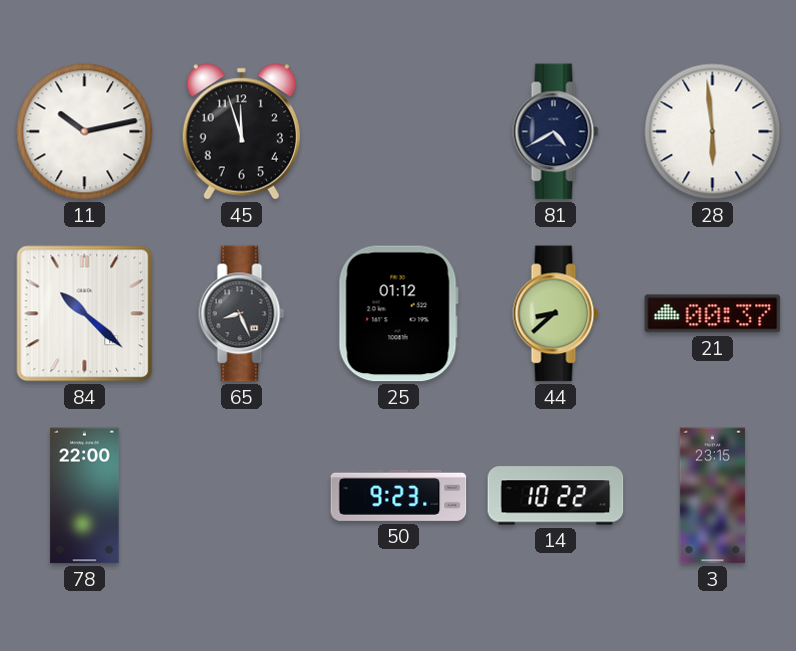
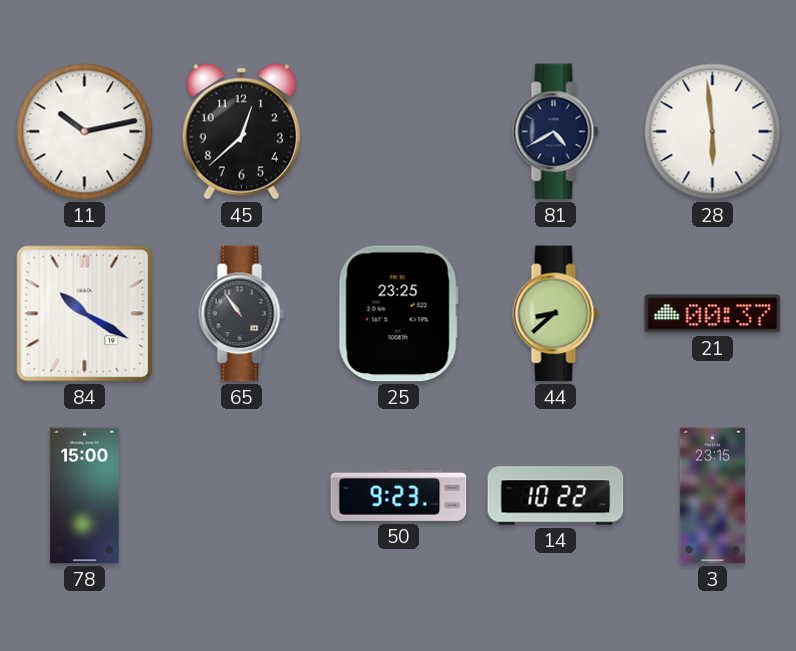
45: 11:57 -> 12:38 (241, 132)
84: 10:22 -> 10:20 (85, 314)
65: 8:26 -> 10:54 (242, 314)
25: 01:12 -> 23:25 (398, 314)
78: 22:00 -> 15:00 (85, 496)
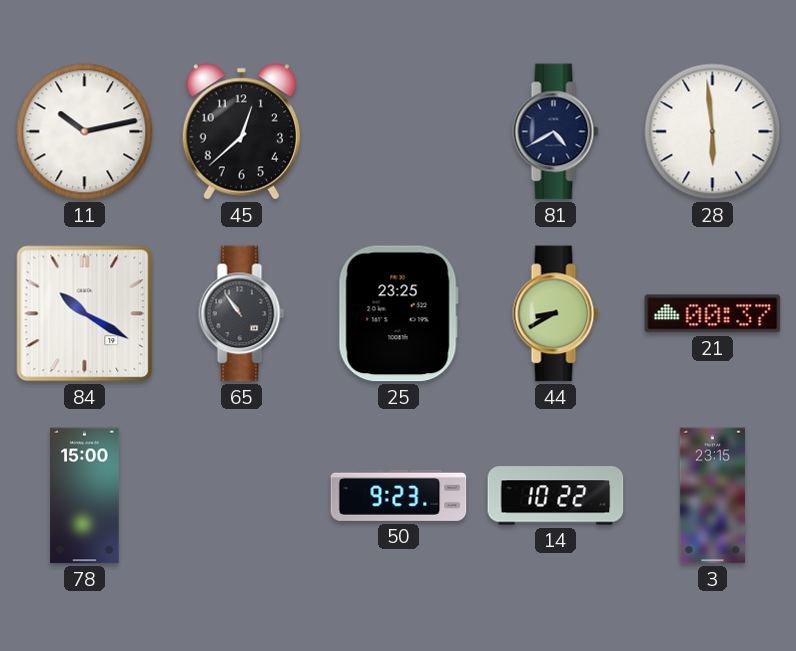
44: 8:38 -> 8:40 (556, 314)
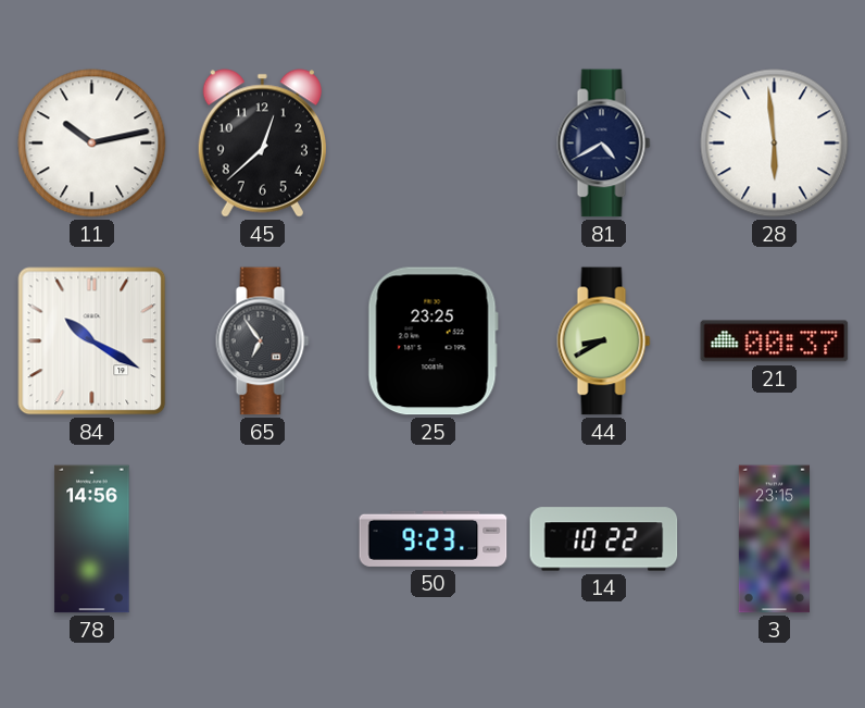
65: 10:54 -> 6:54 (263, 341)
78: 15:00 -> 14:56 (92, 539)
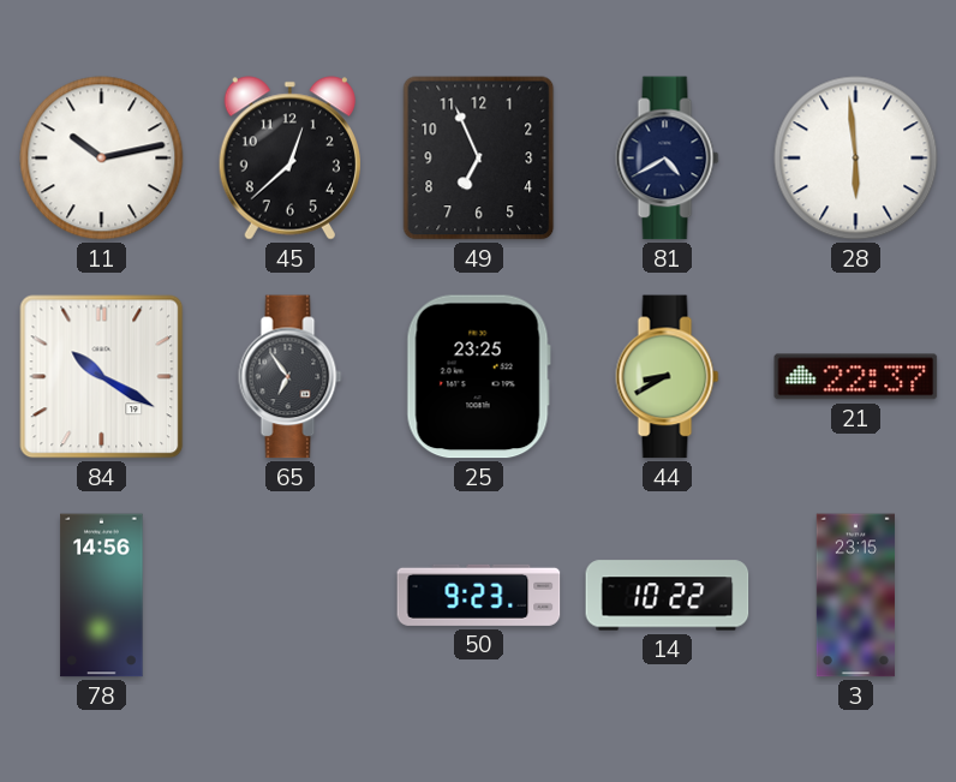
49: none -> 6:56 (479, 159)
21: 00:37 -> 22:37 (856, 377)
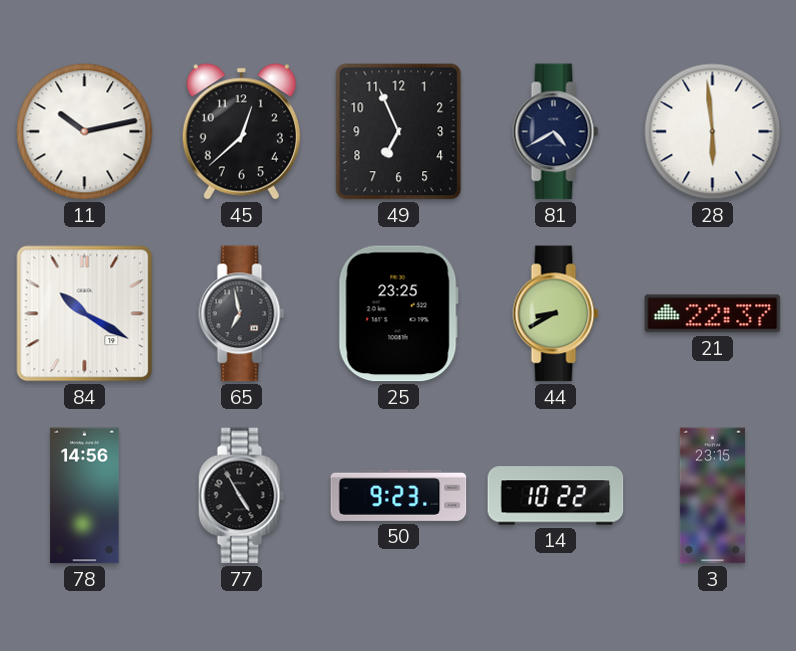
65: 6:54 -> 6:58 (242, 314)
77: none -> 4:55 (242, 496)
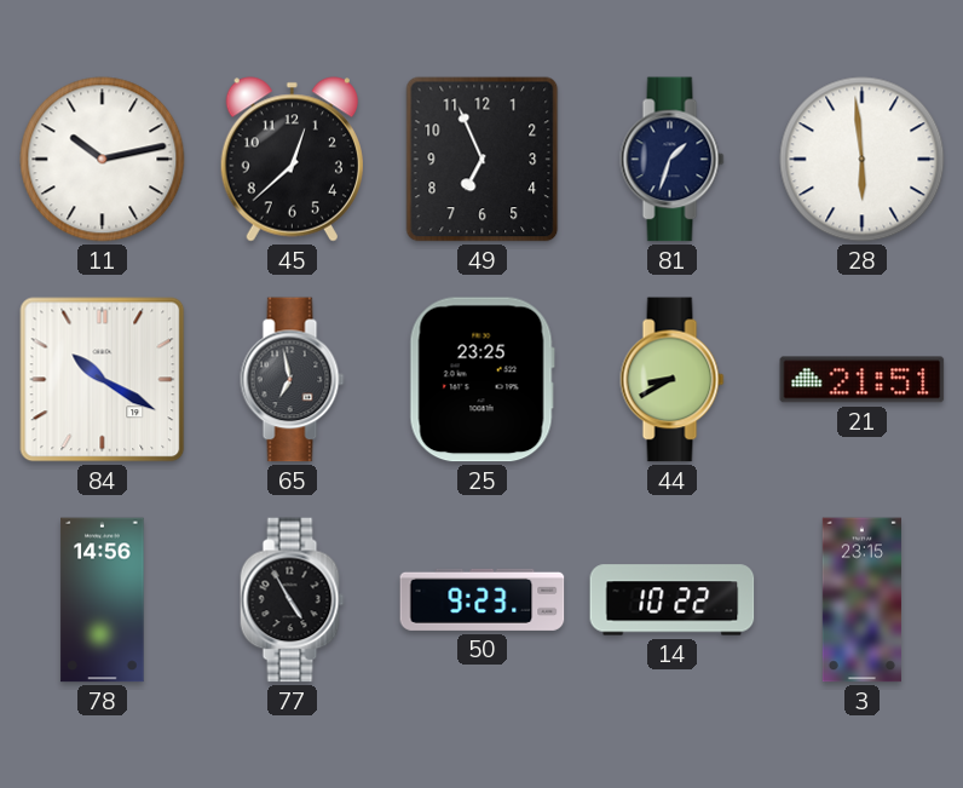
81: 4:40 -> 1:33 (673, 160)
21: 22:37 -> 21:51 (863, 380)
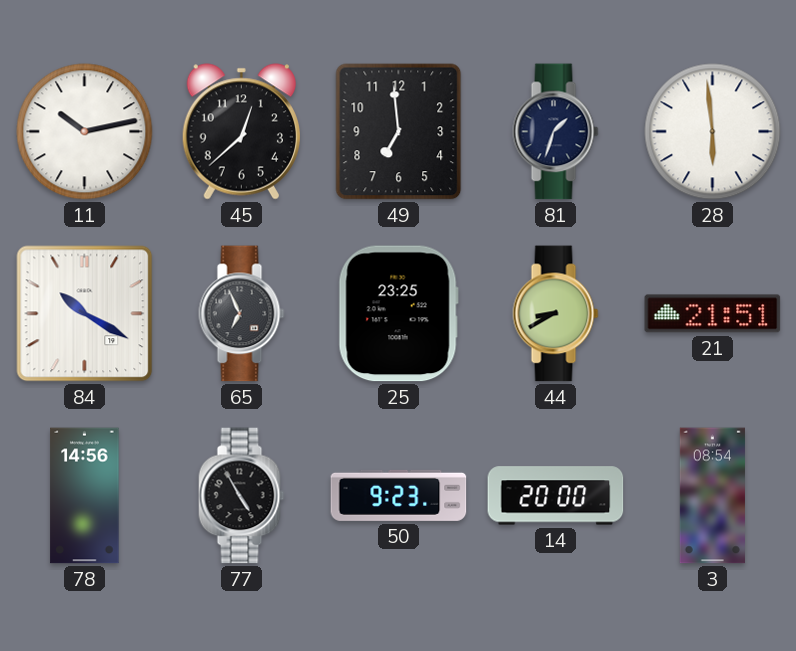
49: 6:56 -> 6:59 (399, 132)
65: 6:58 -> 6:56 (242, 314)
14: 10:22 -> 20:00 (556, 496)
3: 23:15 -> 08:54 (712, 496)
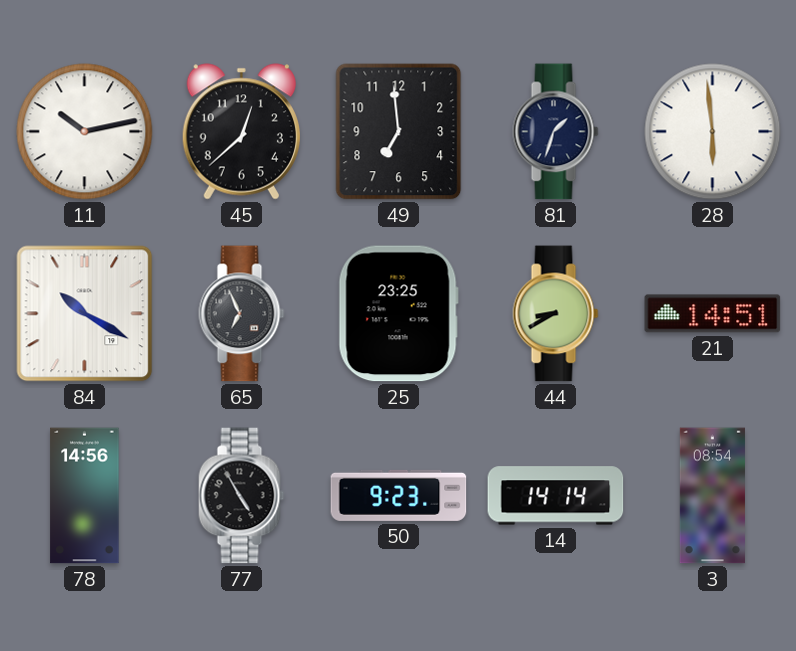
21: 21:51 -> 14:51 (713, 314)
14: 20:00 -> 14:14 (556, 496)
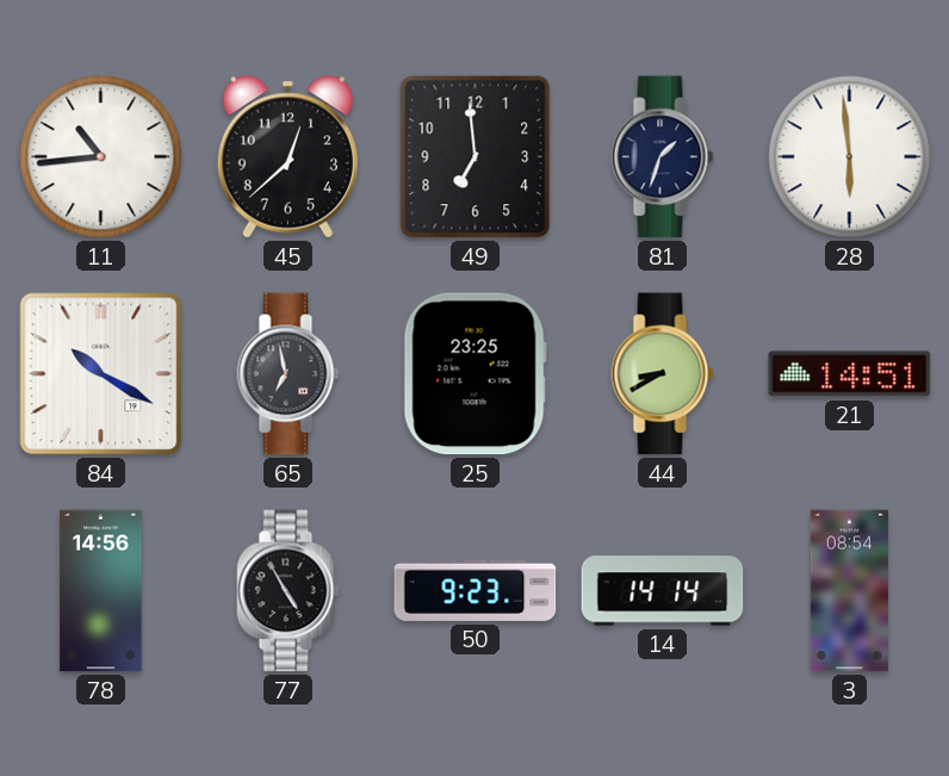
11: 10:13 -> 10:44 (101, 157)
65: 6:56 -> 6:58 (289, 374)
